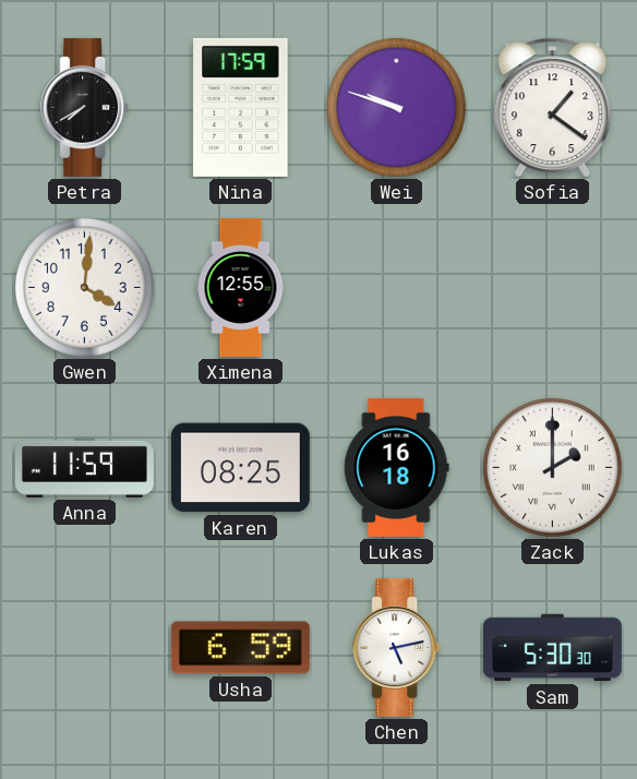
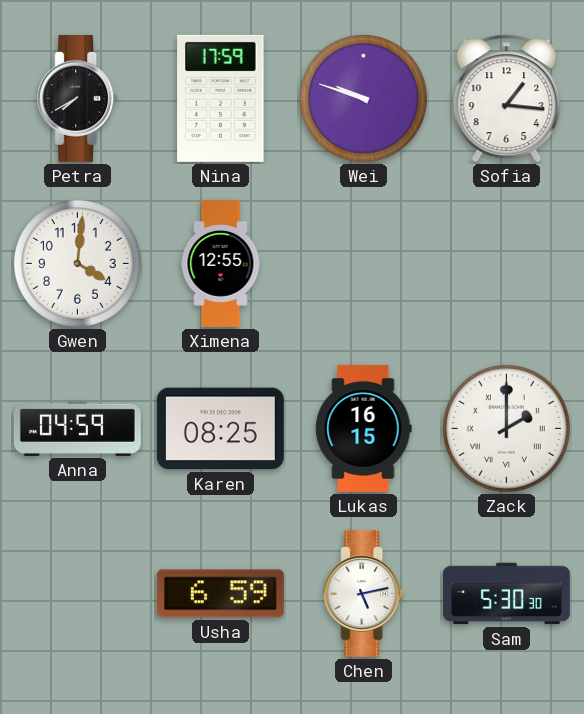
Sofia: 1:21 -> 1:16 (507, 99)
Anna: 11:59 -> 04:59 (77, 428)
Lukas: 16:18 -> 16:15 (364, 428)
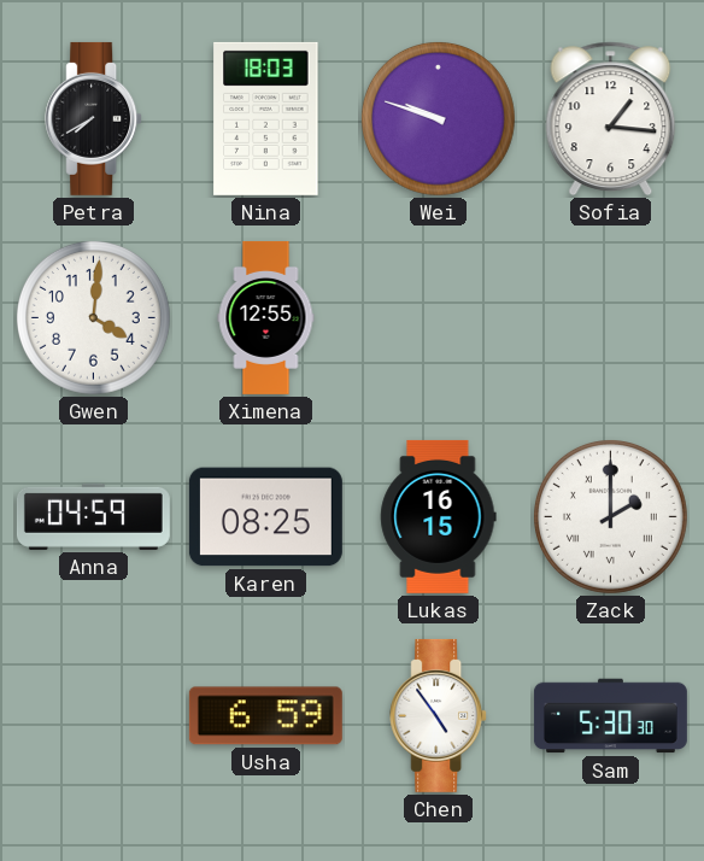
Nina: 17:59 -> 18:03 (266, 118)
Chen: 5:13 -> 4:54 (439, 715)
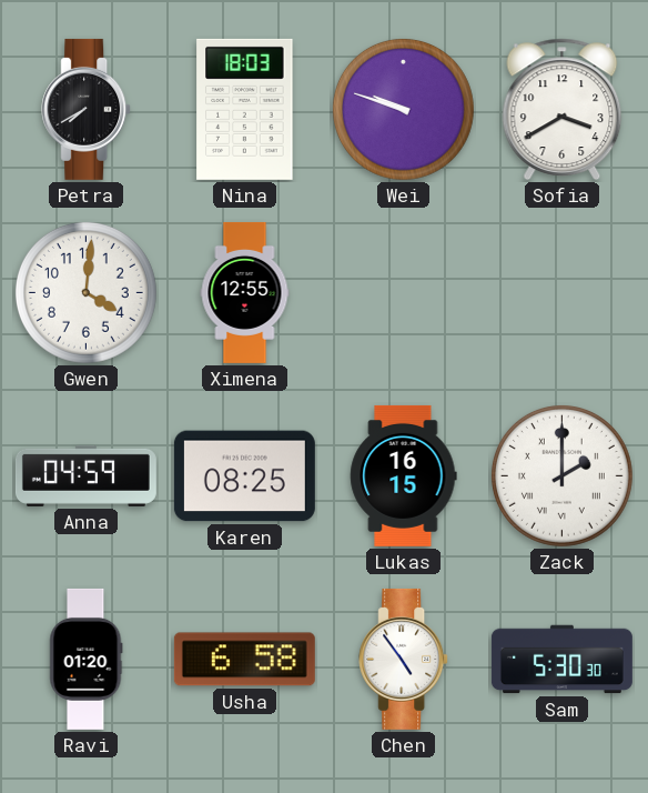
Sofia: 1:16 -> 3:40 (563, 110)
Ravi: none -> 01:20 (87, 659)
Usha: 6:59 -> 6:58 (244, 660)
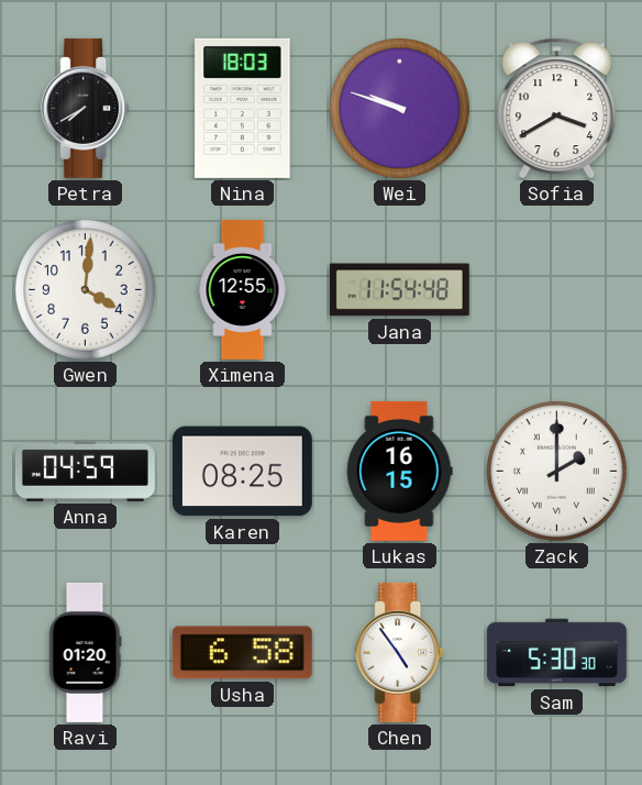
Jana: none -> 11:54 (399, 290)
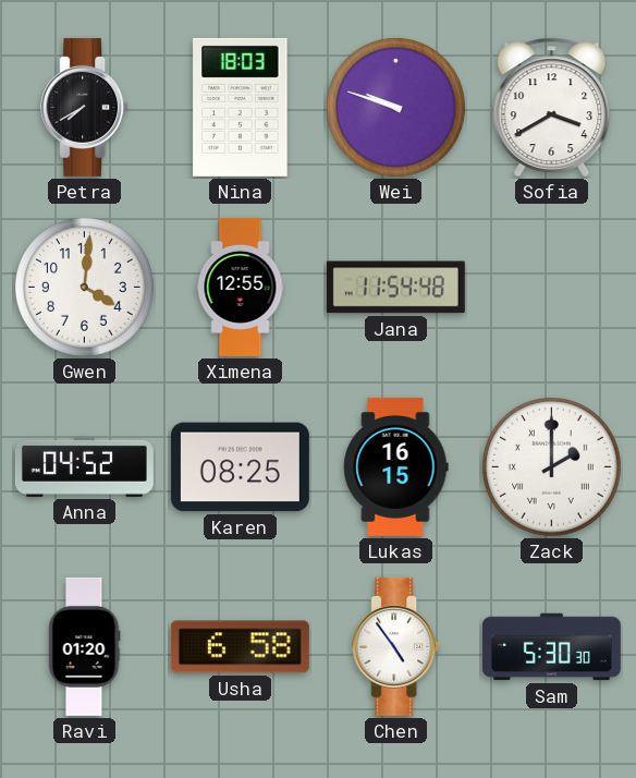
Anna: 04:59 -> 04:52 (84, 466)
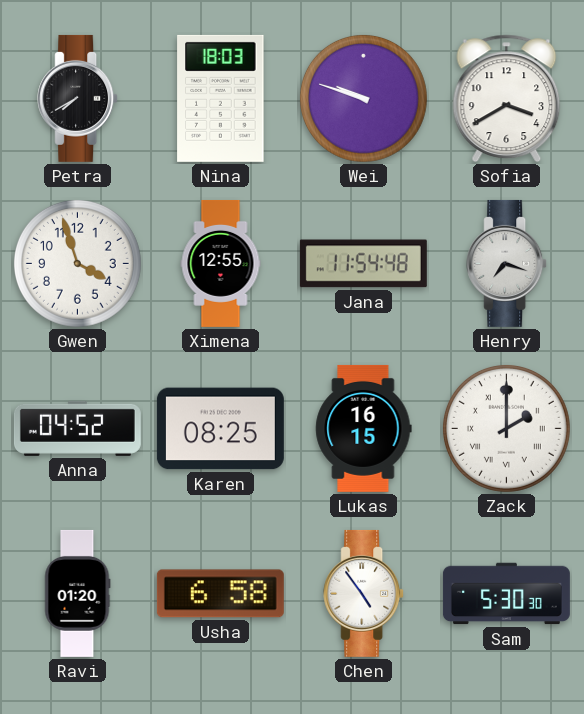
Gwen: 4:01 -> 3:57 (77, 263)
Henry: none -> 7:18 (507, 263)
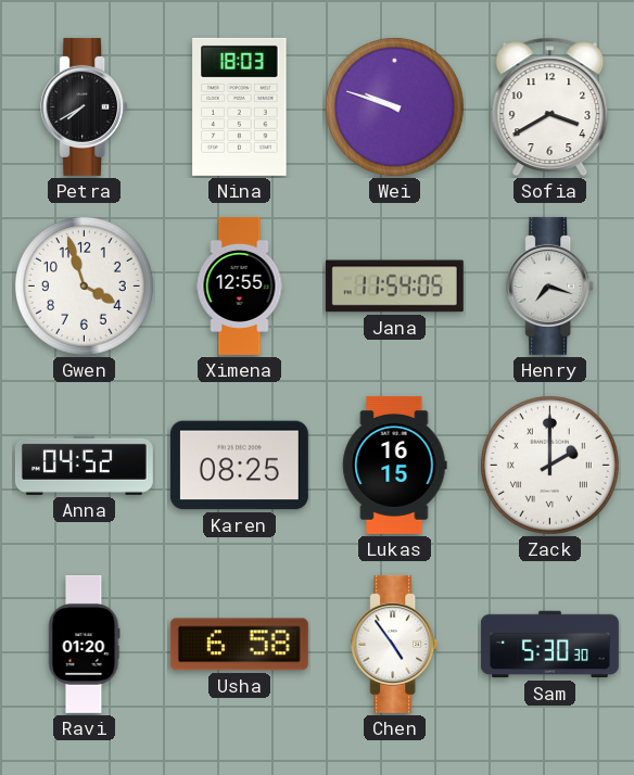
Jana: 11:54:48 -> 11:54:05 (394, 287)
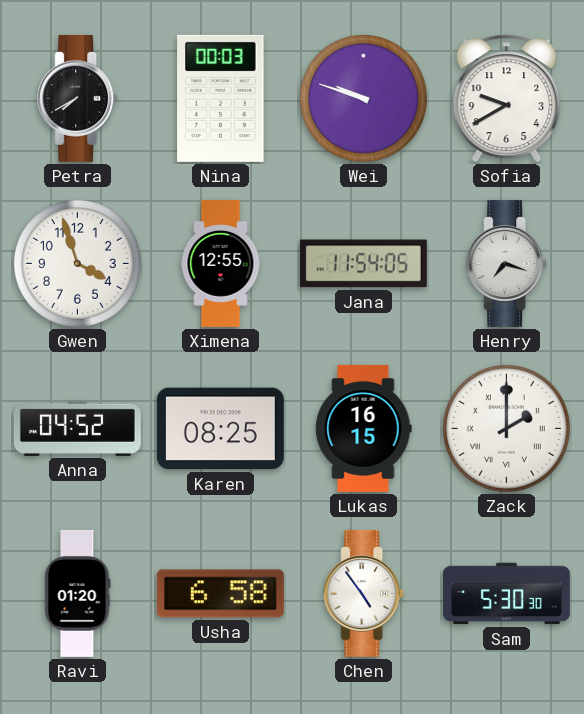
Nina: 18:03 -> 00:03 (221, 98)
Sofia: 3:40 -> 9:40 (507, 99)
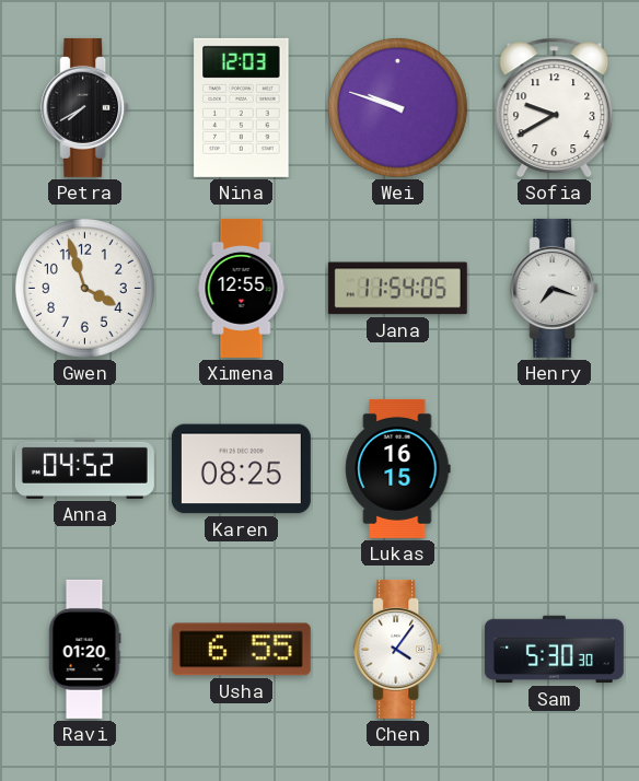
Nina: 00:03 -> 12:03 (242, 107)
Zack: 2:00 -> none (506, 428)
Usha: 6:58 -> 6:55 (241, 650)
Chen: 4:54 -> 4:06 (398, 649)
